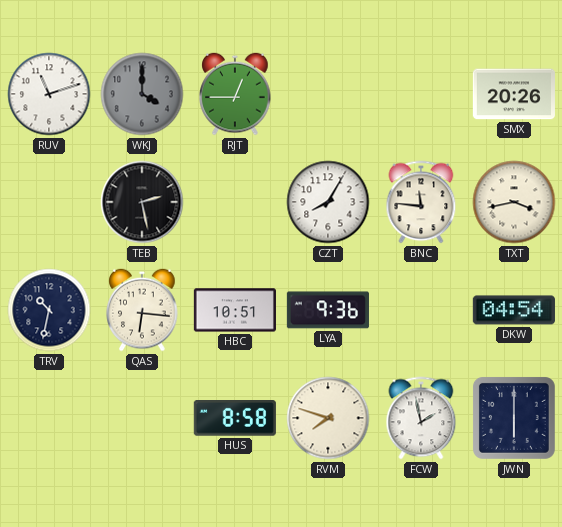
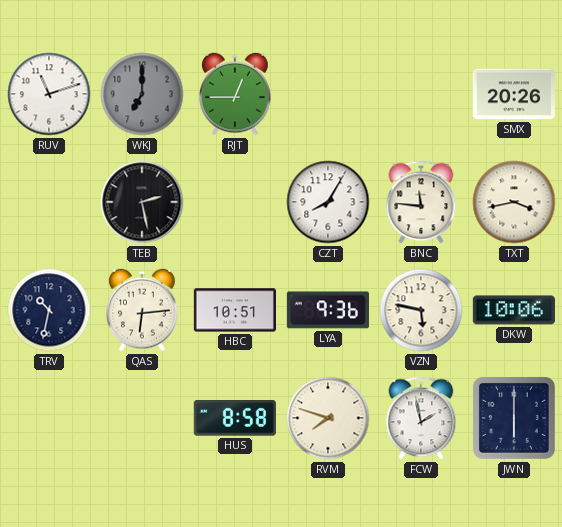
WKJ: 4:00 -> 7:00 (142, 94)
QAS: 6:16 -> 6:14 (142, 310)
VZN: none -> 5:47 (421, 310)
DKW: 04:54 -> 10:06 (514, 310)
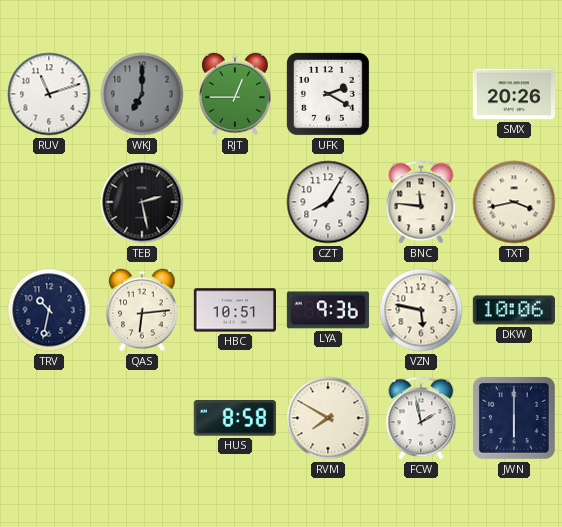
UFK: none -> 2:20 (328, 94)
RVM: 7:48 -> 7:50 (328, 418)
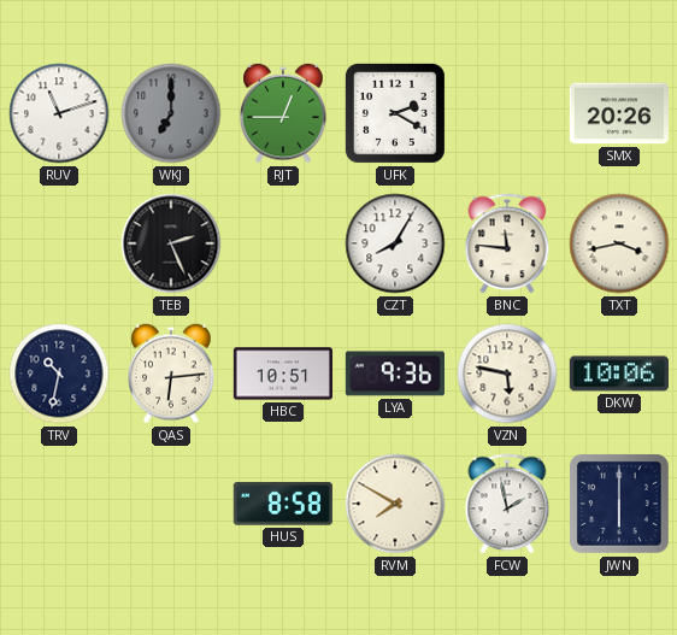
TEB: 2:28 -> 2:26 (171, 243)
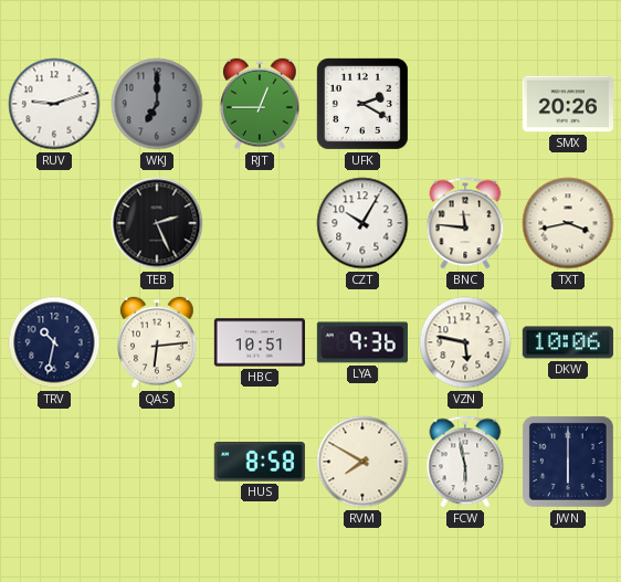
RUV: 11:12 -> 9:12 (54, 104)
CZT: 8:05 -> 10:05 (362, 223)
FCW: 1:58 -> 5:58 (465, 462)
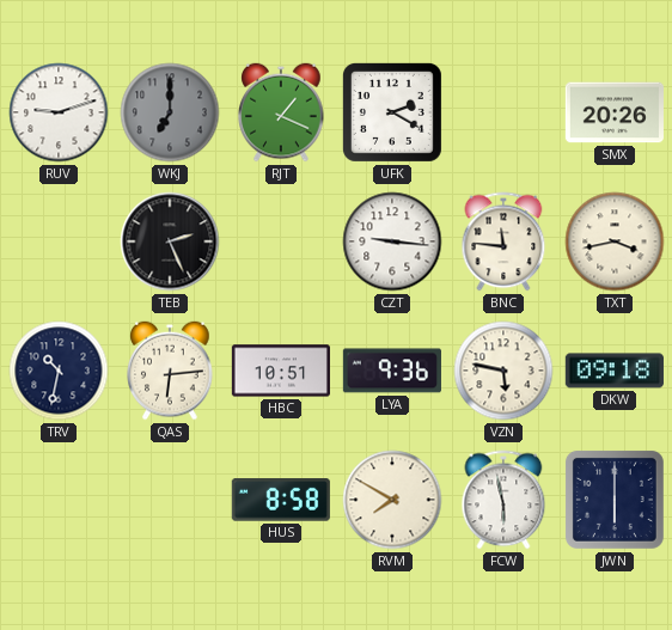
RJT: 12:45 -> 1:19 (281, 112)
CZT: 10:05 -> 9:16 (392, 241)
DKW: 10:06 -> 09:18 (615, 371)
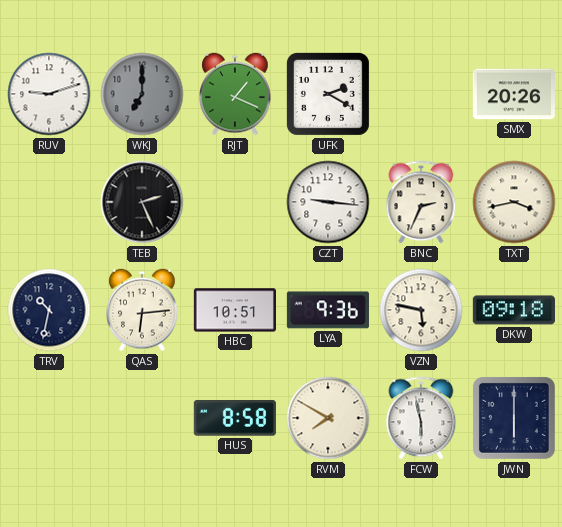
BNC: 11:46 -> 2:34 (421, 202)
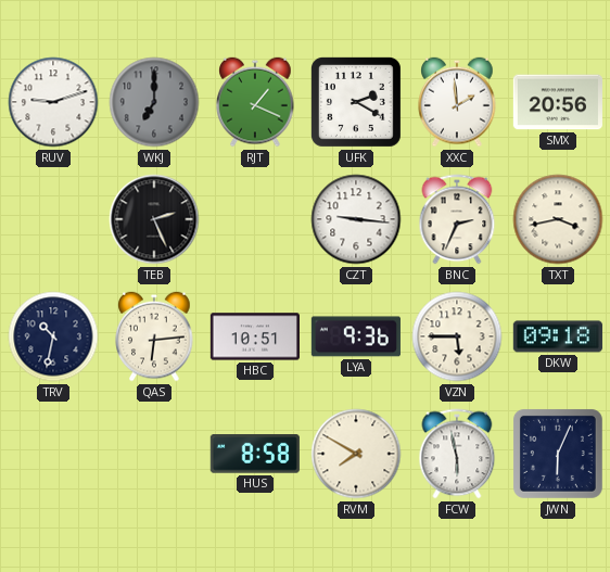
XXC: none -> 1:59 (457, 102)
SMX: 20:26 -> 20:56 (558, 102)
VZN: 5:47 -> 5:45 (457, 336)
JWN: 6:00 -> 6:04 (558, 454)
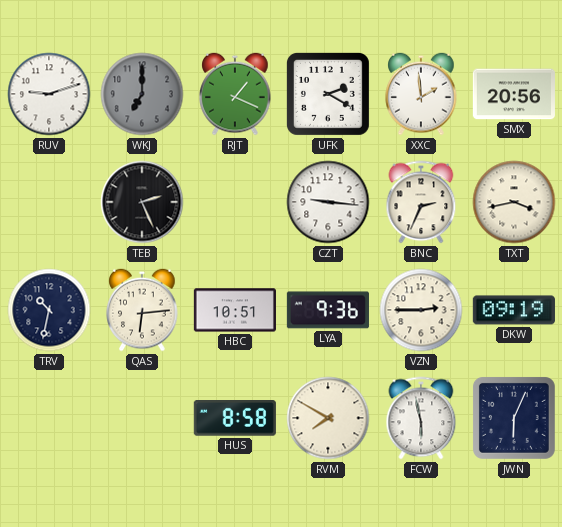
VZN: 5:45 -> 2:45 (421, 310)
DKW: 09:18 -> 09:19 (514, 310)
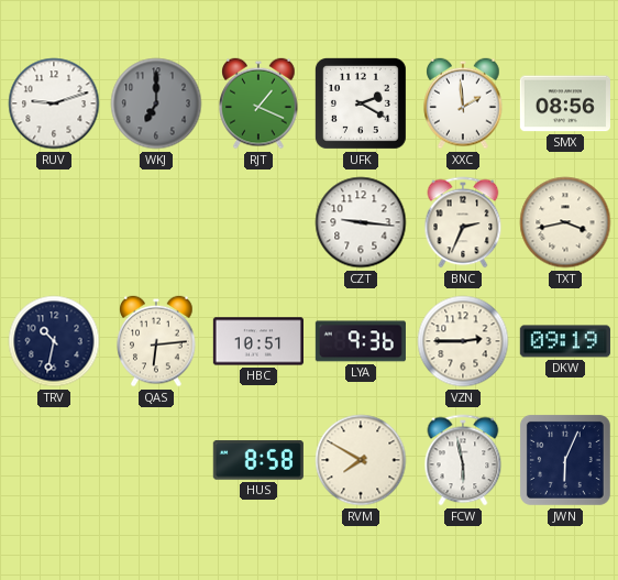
SMX: 20:56 -> 08:56 (565, 103)
TEB: 2:26 -> none (142, 202)
